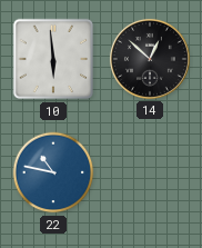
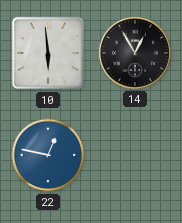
14: 12:52 -> 12:55 (135, 53)
22: 10:47 -> 12:47 (48, 155)
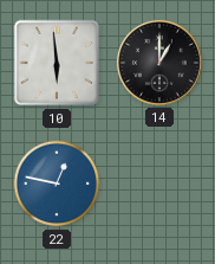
14: 12:55 -> 1:00 (159, 63)
